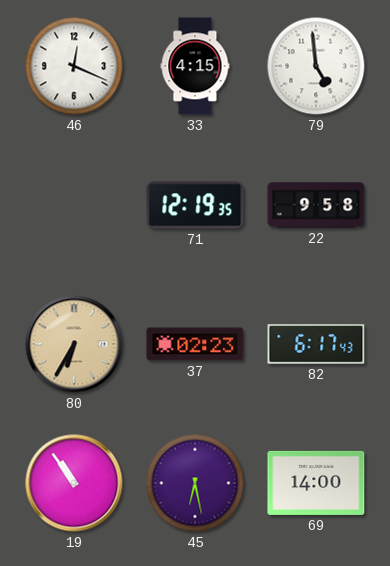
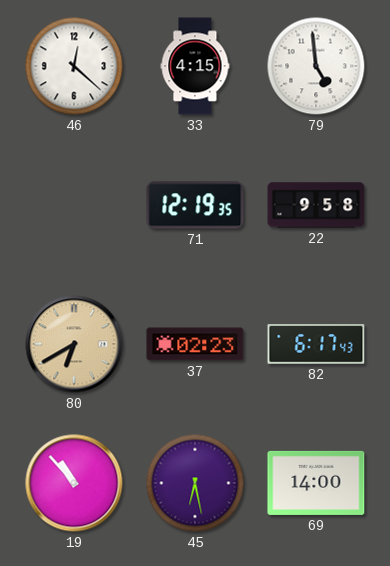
46: 12:19 -> 12:22 (74, 66)
80: 6:35 -> 6:40 (74, 344)
19: 10:54 -> 10:53 (74, 483)
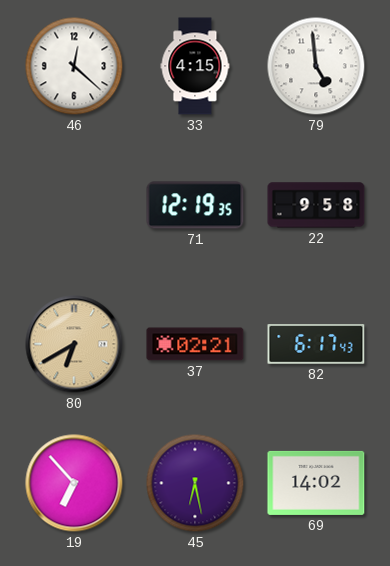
37: 02:23 -> 02:21 (195, 344)
19: 10:53 -> 6:53 (74, 483)
69: 14:00 -> 14:02 (316, 483)
